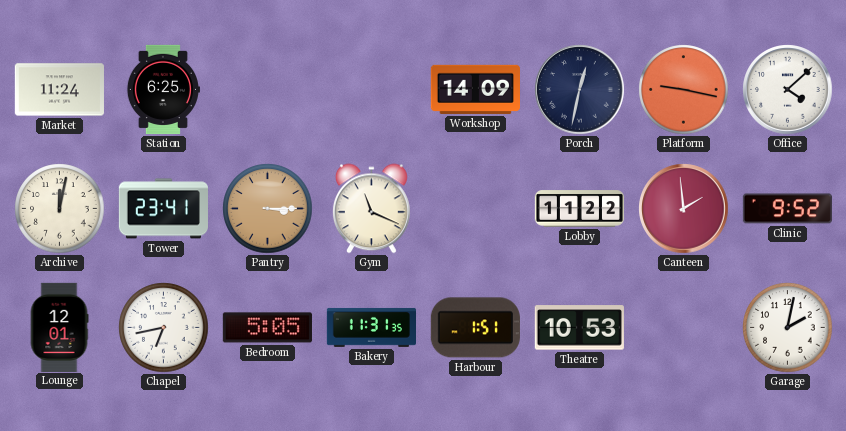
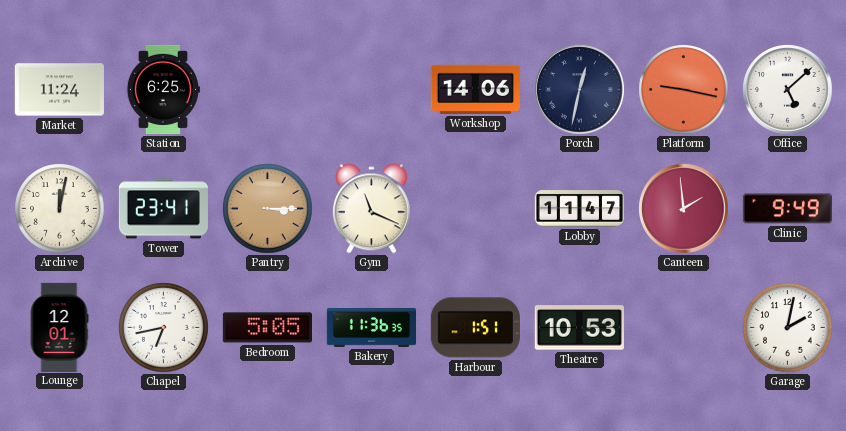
Workshop: 14:09 -> 14:06 (475, 89)
Office: 4:08 -> 5:08 (788, 90)
Lobby: 11:22 -> 11:47 (579, 209)
Clinic: 9:52 -> 9:49 (787, 209)
Bakery: 11:31 -> 11:36 (371, 327)
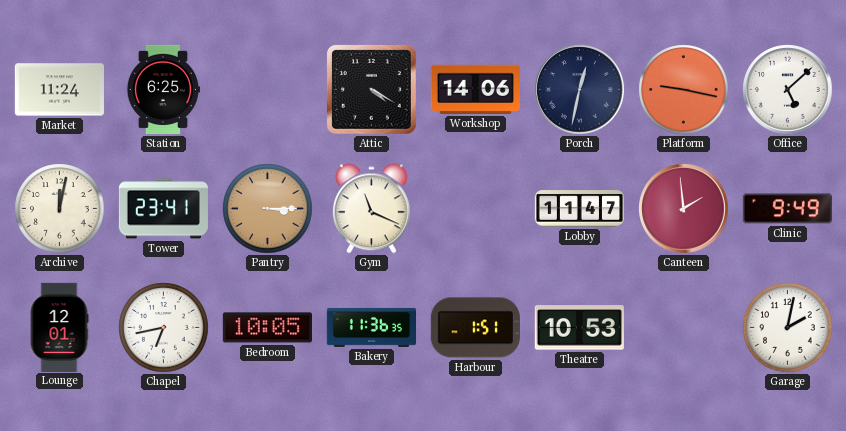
Attic: none -> 4:20 (371, 89)
Bedroom: 5:05 -> 10:05 (267, 328)
